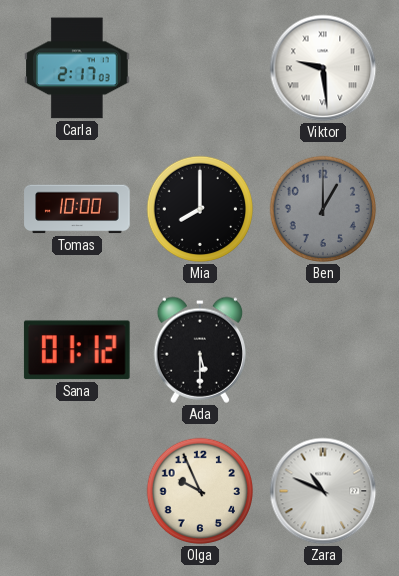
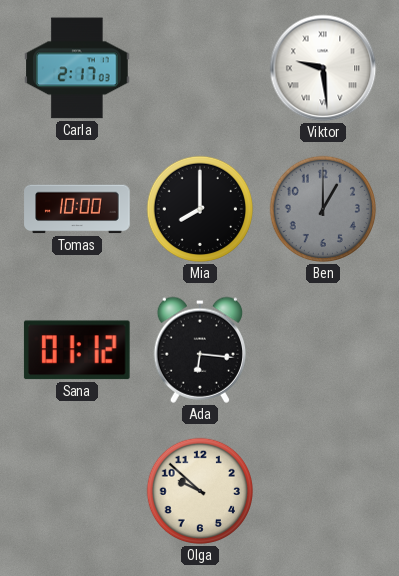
Ada: 5:30 -> 6:16 (199, 350)
Olga: 9:56 -> 9:52 (200, 491)
Zara: 10:49 -> none (323, 491)
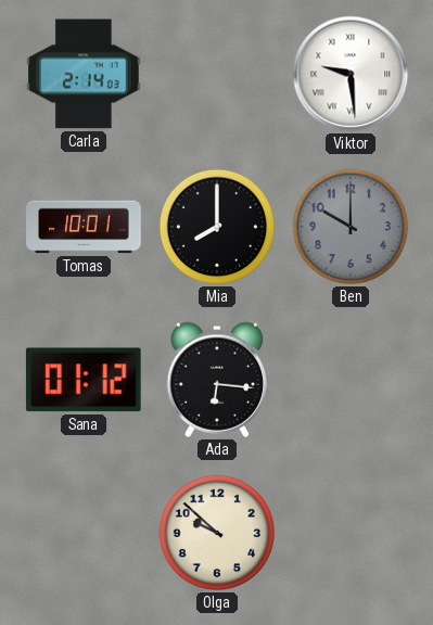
Carla: 2:17 -> 2:14 (84, 74)
Tomas: 10:00 -> 10:01 (84, 227)
Ben: 1:00 -> 10:00 (351, 227)
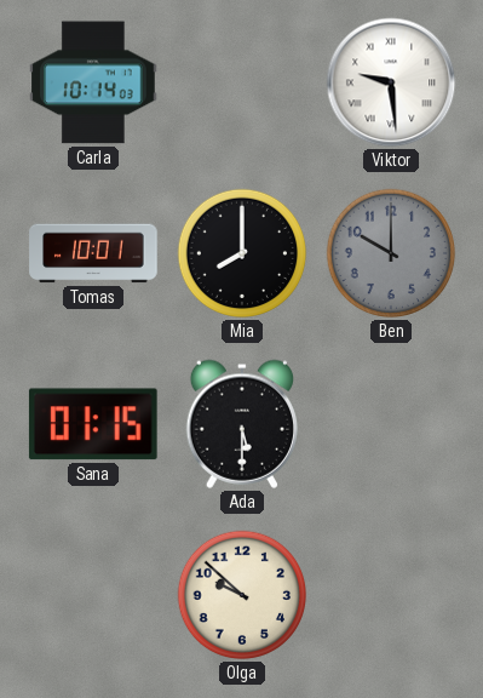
Carla: 2:14 -> 10:14 (93, 82)
Sana: 01:12 -> 01:15 (93, 424)
Ada: 6:16 -> 5:30 (241, 424)
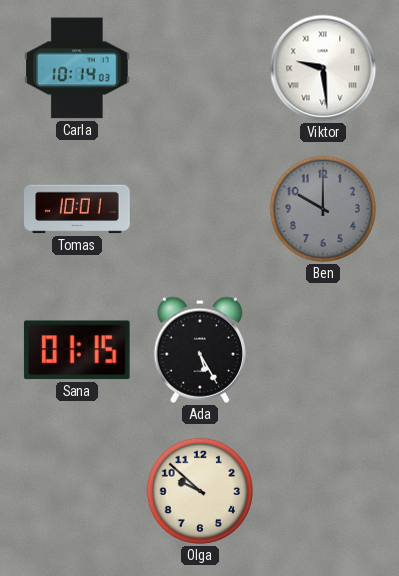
Mia: 8:00 -> none (242, 253)
Ada: 5:30 -> 5:25 (199, 350)
